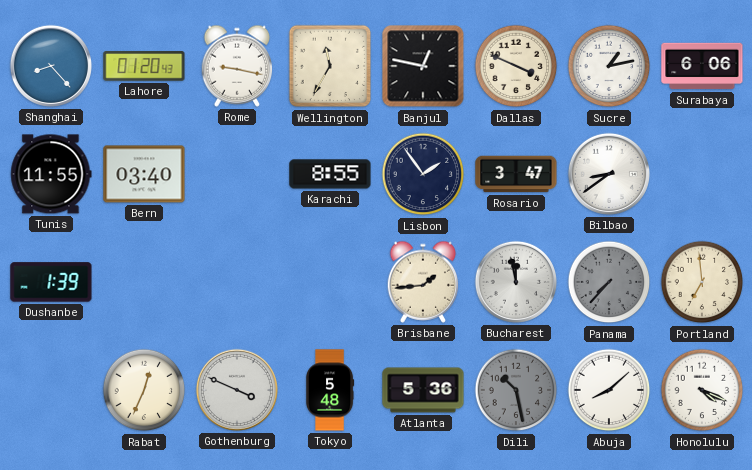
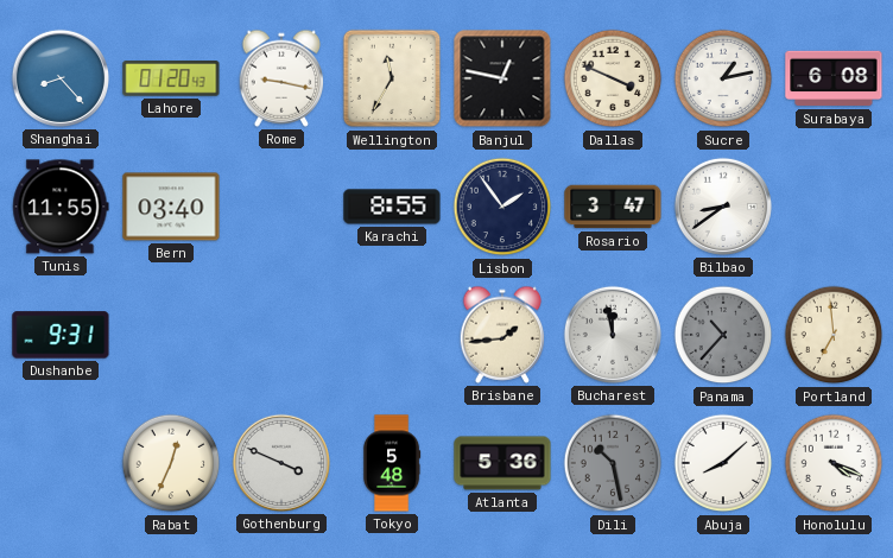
Surabaya: 6:06 -> 6:08 (834, 78)
Dushanbe: 1:39 -> 9:31 (61, 335)
Panama: 7:37 -> 10:37 (723, 335)
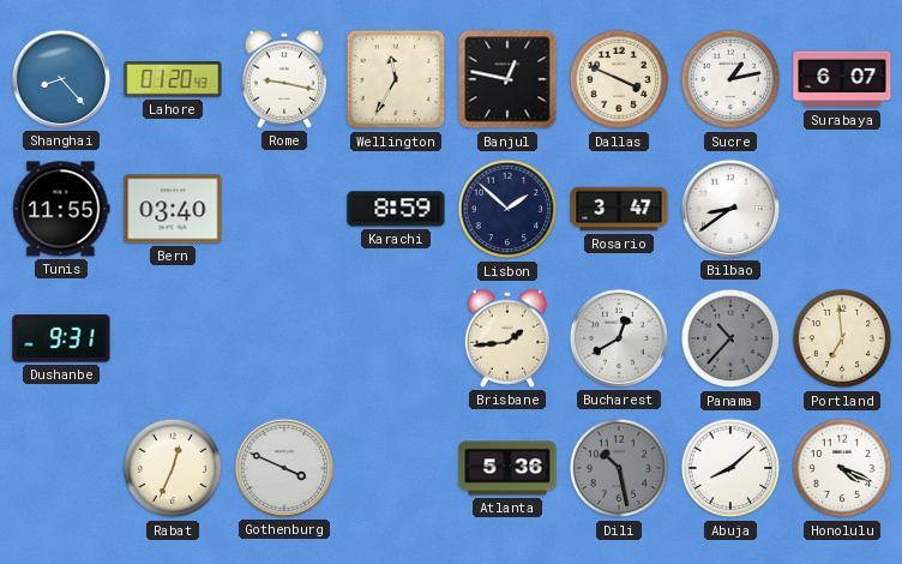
Surabaya: 6:08 -> 6:07 (842, 79)
Karachi: 8:55 -> 8:59 (396, 209)
Lisbon: 1:54 -> 1:52 (507, 209)
Bucharest: 11:58 -> 12:40 (619, 338)
Tokyo: 5:48 -> none (392, 463)
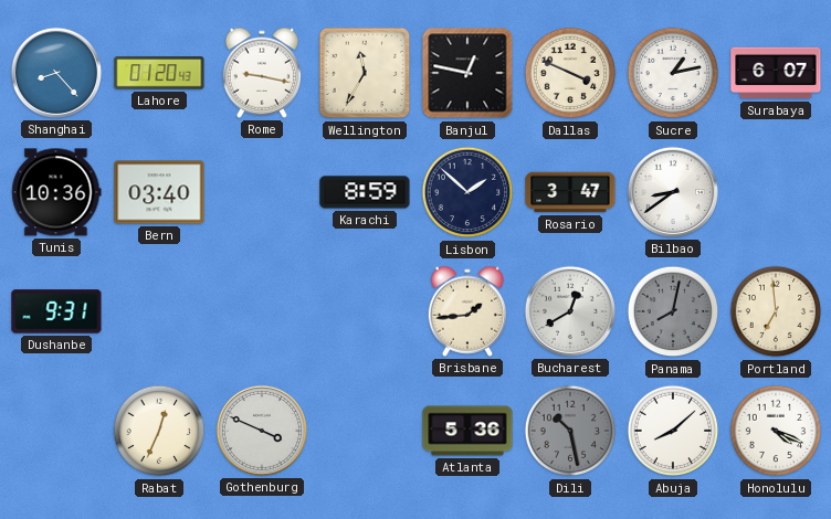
Tunis: 11:55 -> 10:36 (56, 192)
Panama: 10:37 -> 8:02 (673, 311)
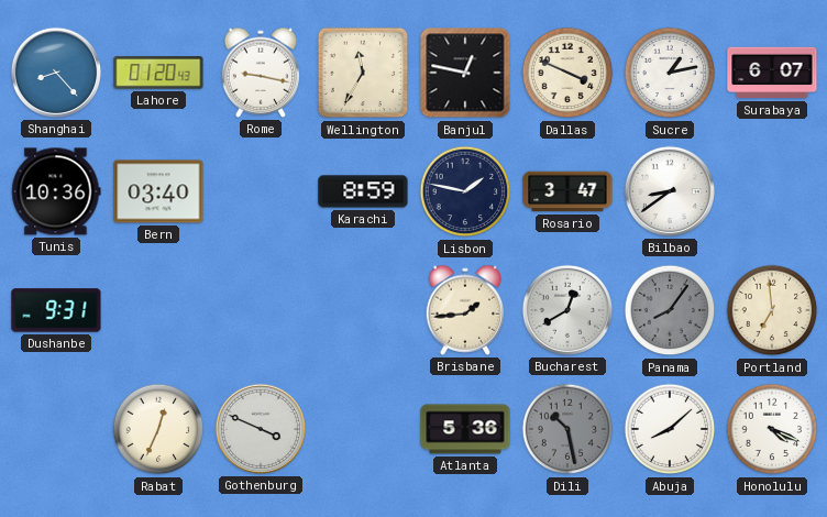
Lisbon: 1:52 -> 1:47 (465, 191)
Panama: 8:02 -> 8:06 (670, 310)
